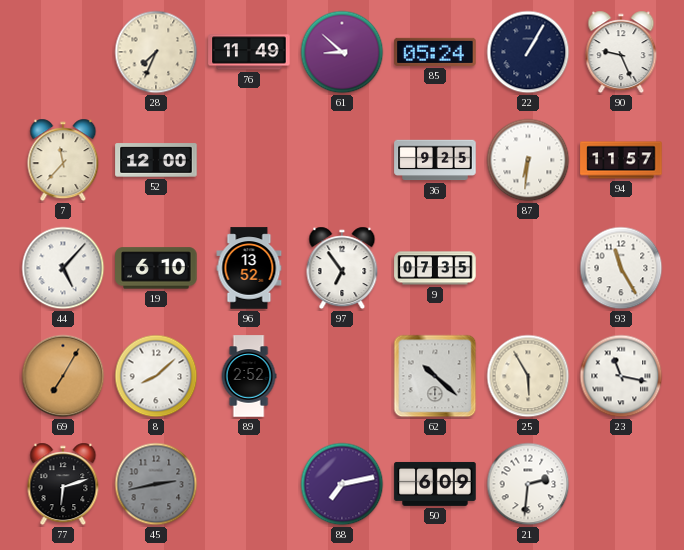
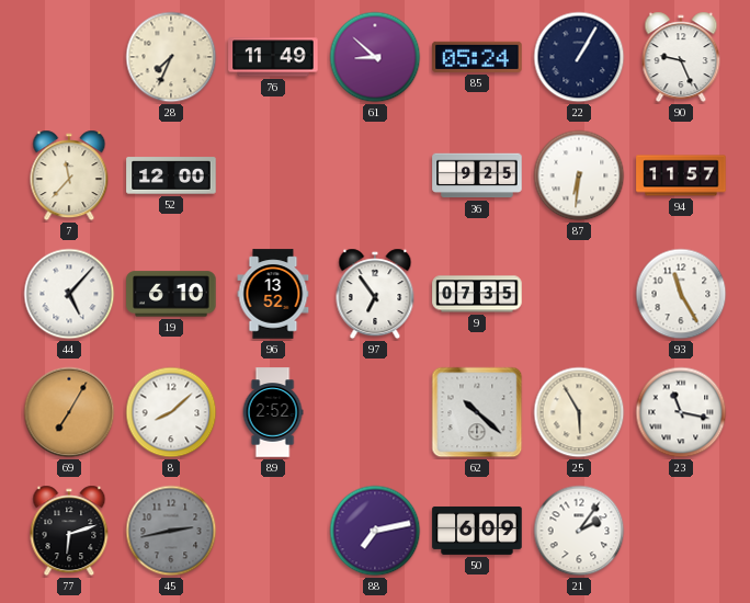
21: 2:31 -> 2:06 (579, 531)
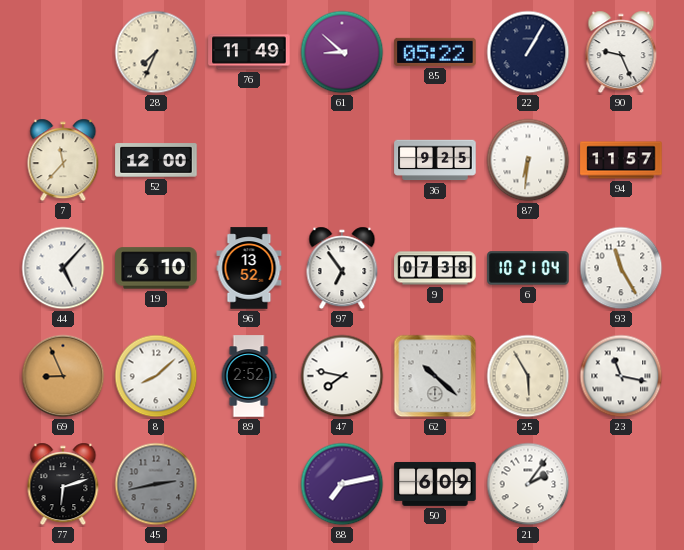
85: 05:24 -> 05:22 (435, 52)
9: 07:35 -> 07:38 (435, 268)
6: none -> 10:21 (528, 268)
69: 7:05 -> 8:56 (63, 376)
47: none -> 7:47 (342, 376)
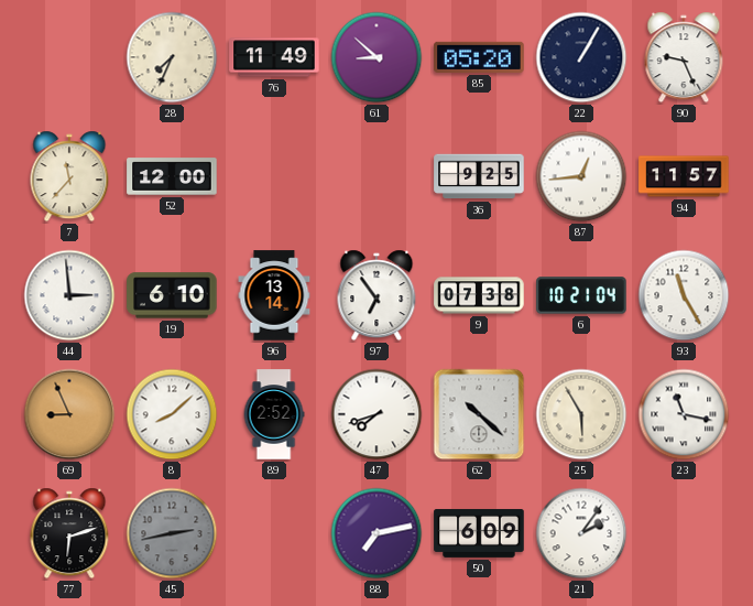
85: 05:22 -> 05:20 (479, 57)
87: 6:31 -> 12:44 (581, 176)
44: 5:07 -> 2:59 (69, 295)
96: 13:52 -> 13:14 (274, 295)
47: 7:47 -> 7:42 (376, 414)
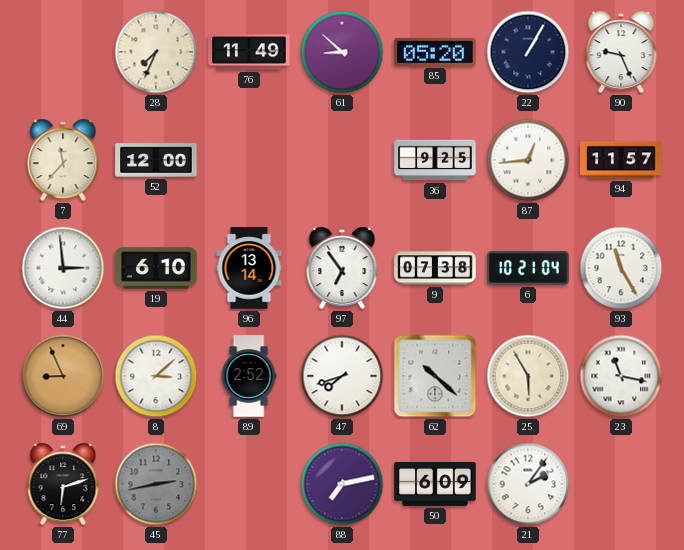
8: 8:08 -> 3:08 (156, 376)
